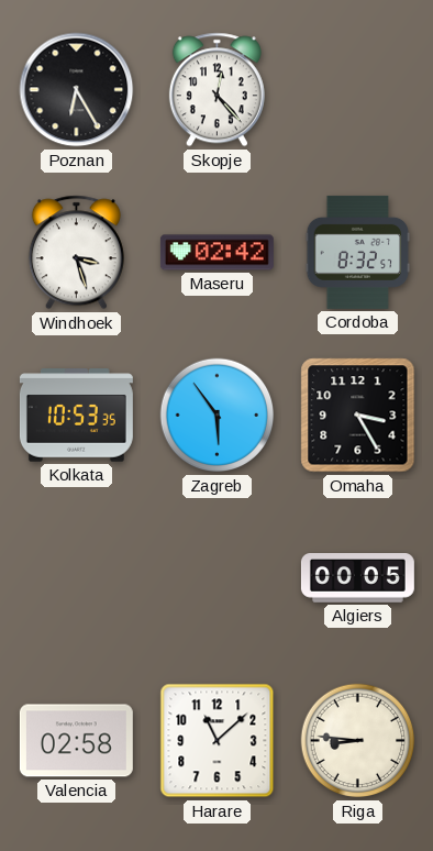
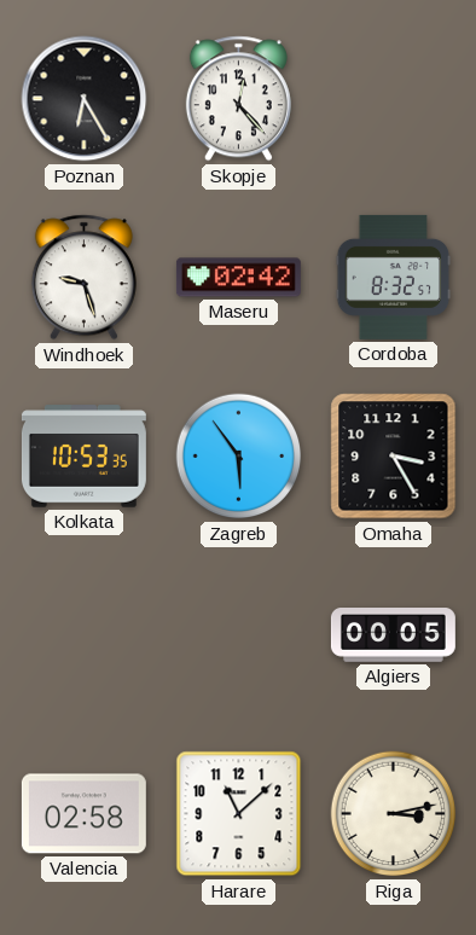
Windhoek: 3:27 -> 9:27 (83, 278)
Riga: 8:46 -> 3:13 (394, 814)
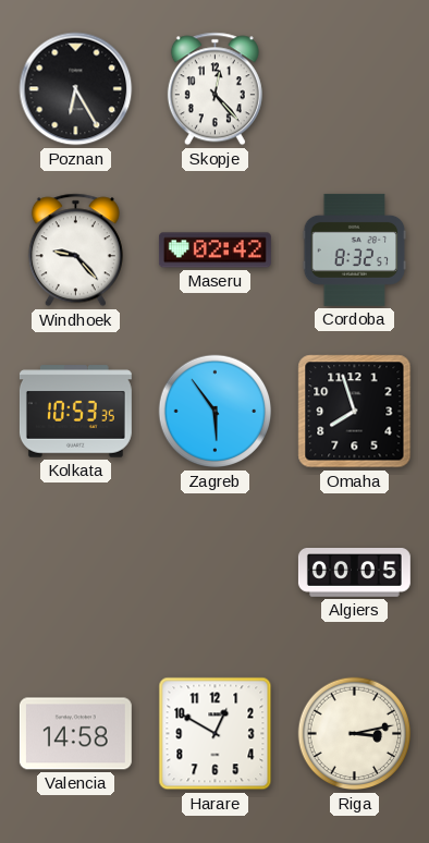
Windhoek: 9:27 -> 9:23 (75, 251)
Omaha: 3:25 -> 7:57 (355, 412)
Valencia: 02:58 -> 14:58 (75, 734)
Harare: 11:08 -> 12:50 (216, 734)
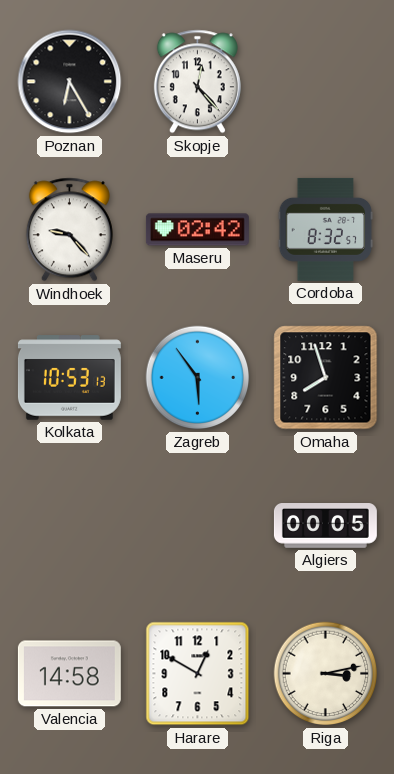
Kolkata: 10:53:35 -> 10:53:13 (69, 378)
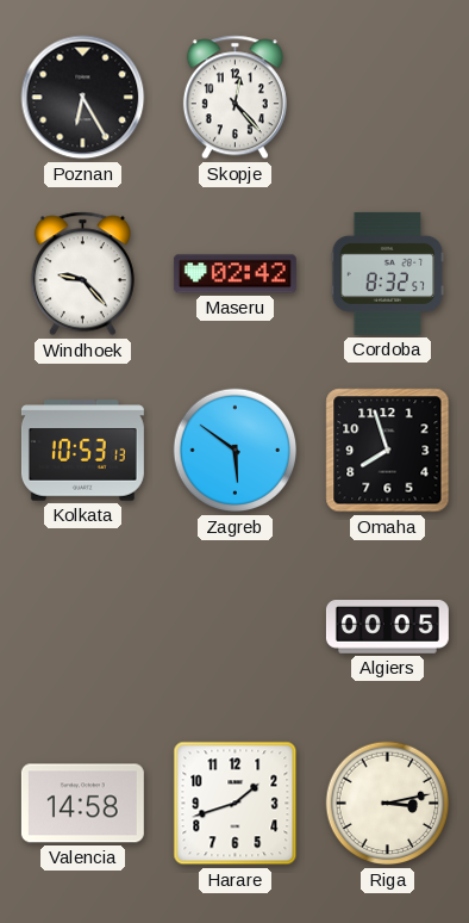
Zagreb: 5:54 -> 5:51 (236, 451)
Harare: 12:50 -> 1:42 (236, 804)
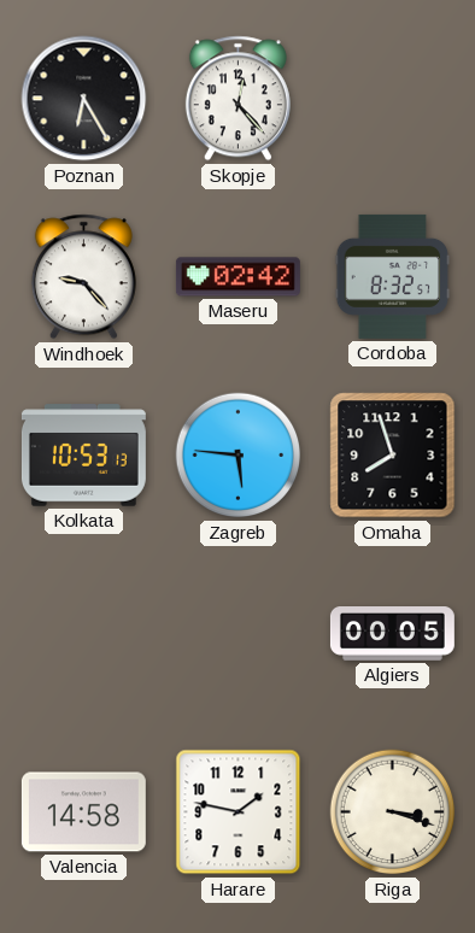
Zagreb: 5:51 -> 5:46 (239, 456)
Harare: 1:42 -> 1:47 (239, 812)
Riga: 3:13 -> 3:18 (393, 812)
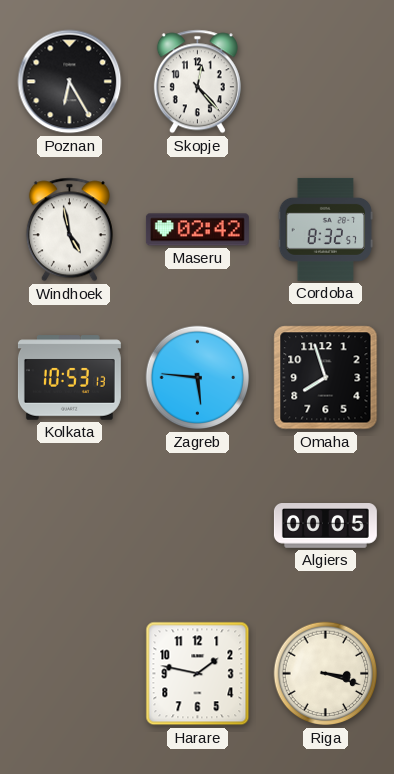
Windhoek: 9:23 -> 4:58 (69, 230)
Valencia: 14:58 -> none (83, 812)
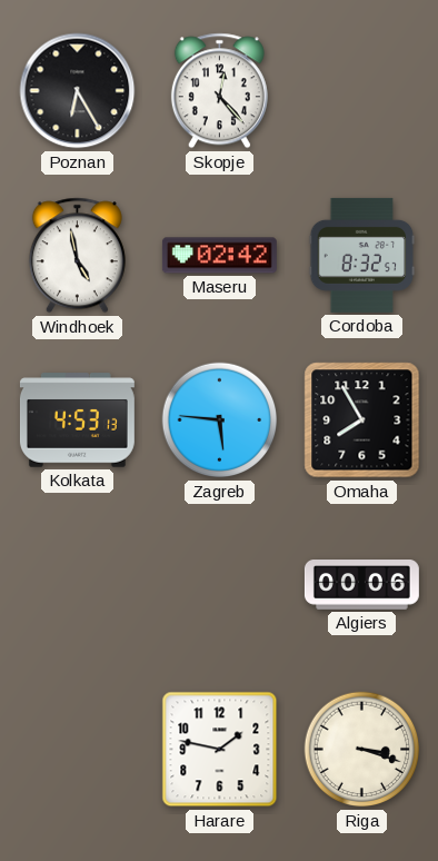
Kolkata: 10:53 -> 4:53 (77, 420)
Omaha: 7:57 -> 7:55 (362, 420)
Algiers: 00:05 -> 00:06 (361, 585)
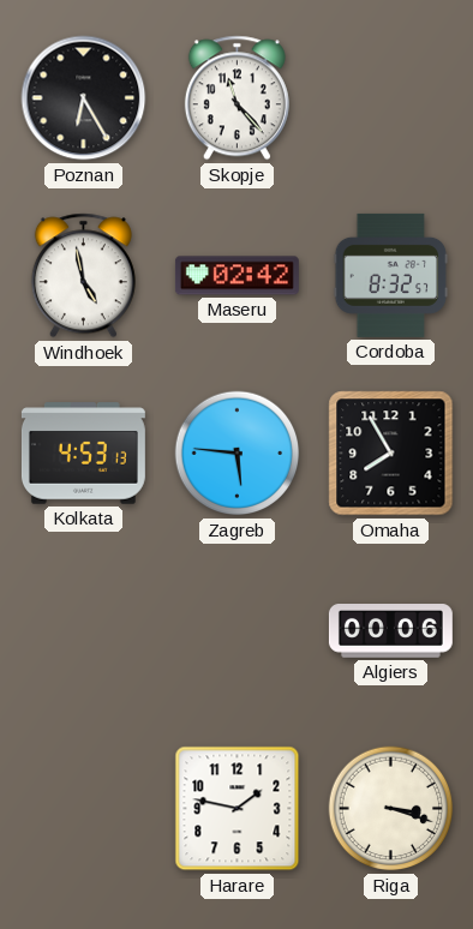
Skopje: 12:23 -> 11:23 (237, 98)
